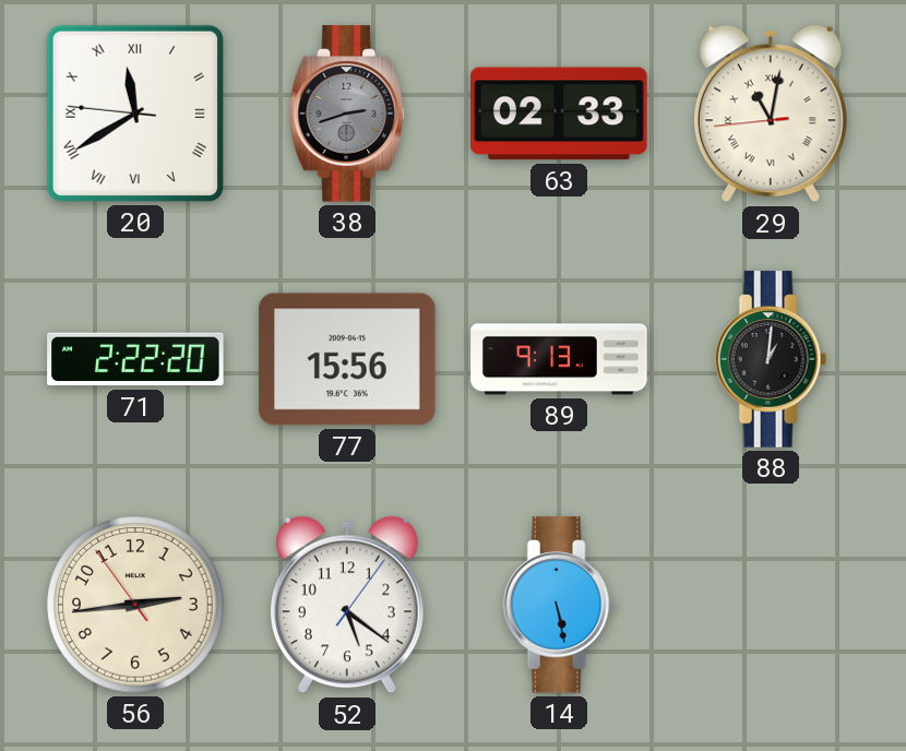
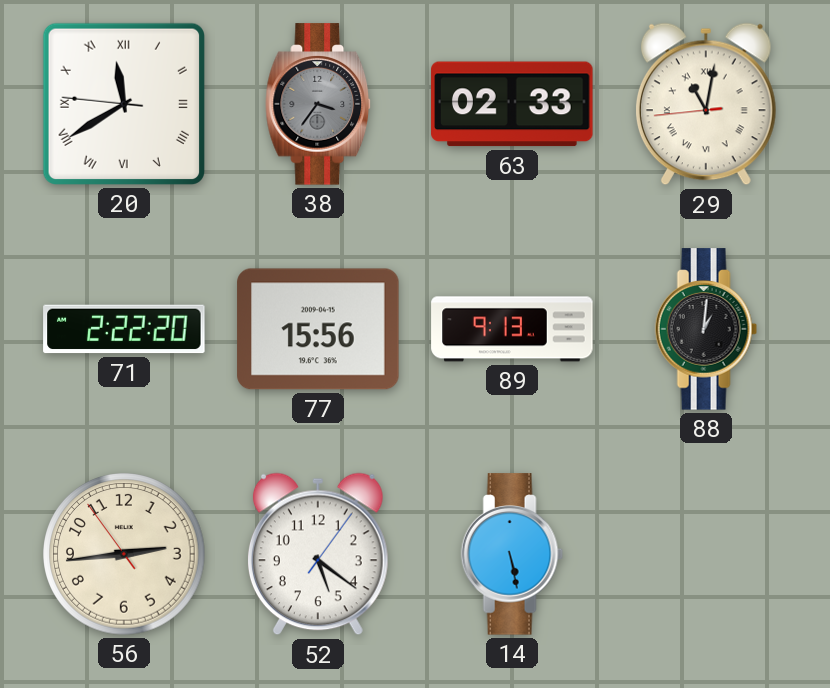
38: 2:42 -> 3:36 (319, 104)
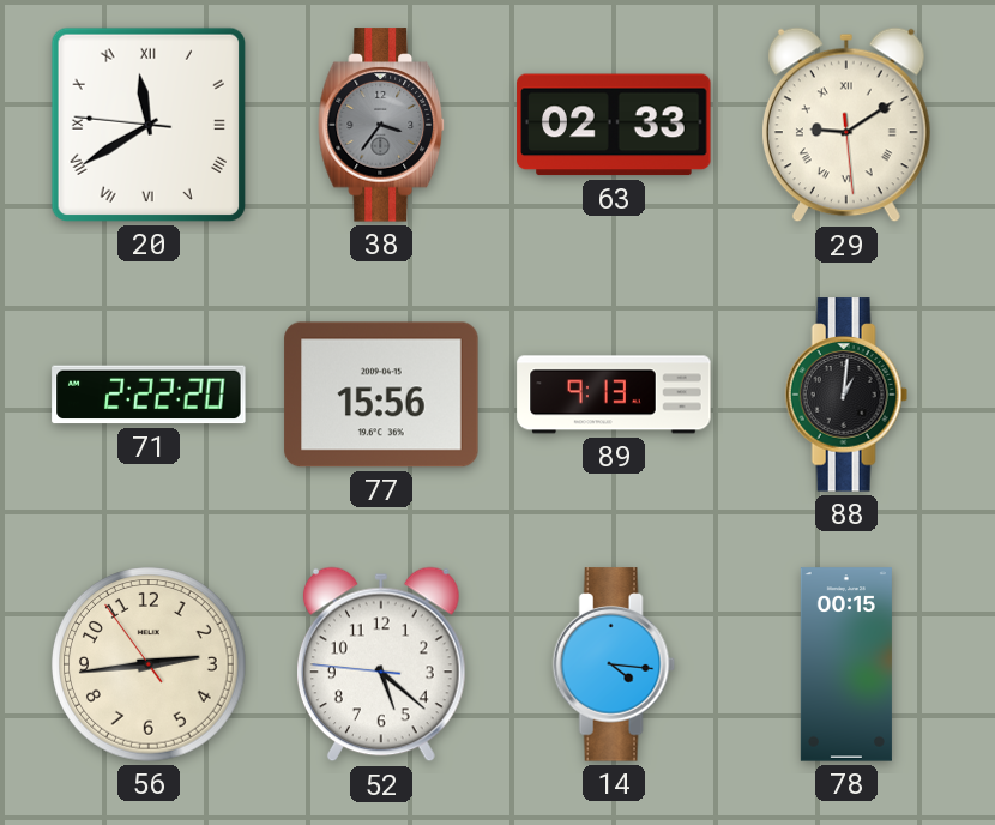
29: 11:01 -> 9:09 (846, 125)
52: 5:21:06 -> 5:21:46 (381, 664)
14: 5:28 -> 4:16 (614, 664)
78: none -> 00:15 (846, 664)
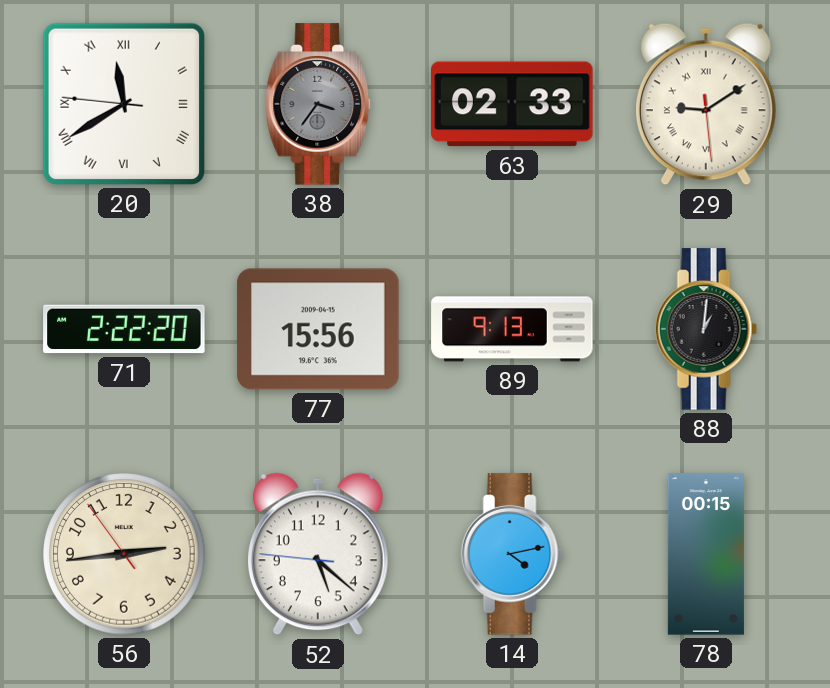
14: 4:16 -> 4:13 (512, 554)
